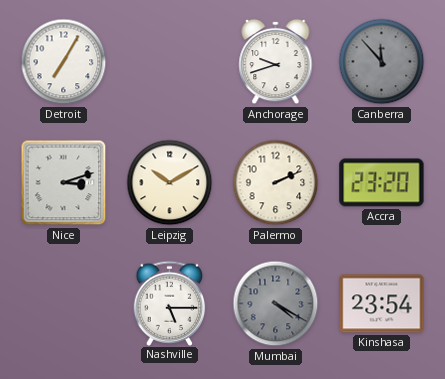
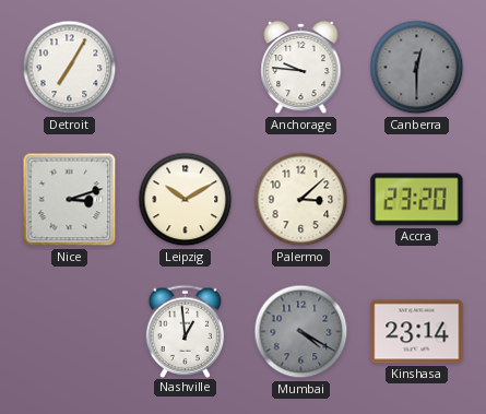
Anchorage: 9:42 -> 9:46 (301, 68)
Canberra: 11:53 -> 12:30 (417, 68)
Palermo: 2:11 -> 3:08 (301, 200)
Nashville: 5:15 -> 12:59 (186, 331)
Kinshasa: 23:54 -> 23:14 (417, 332)
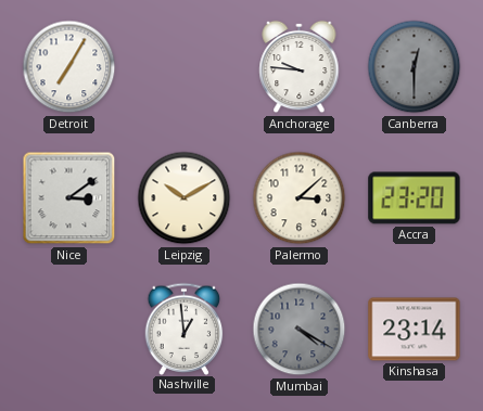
Nice: 3:12 -> 3:09 (69, 198)
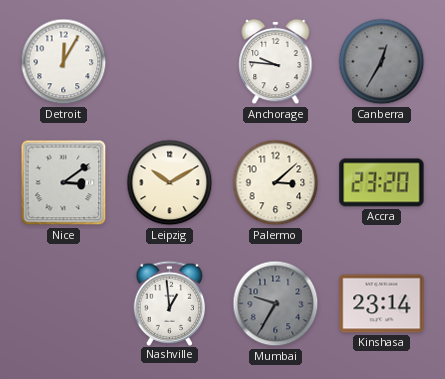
Detroit: 7:05 -> 12:05 (64, 62)
Canberra: 12:30 -> 12:35 (382, 62)
Mumbai: 4:20 -> 9:35 (276, 304)
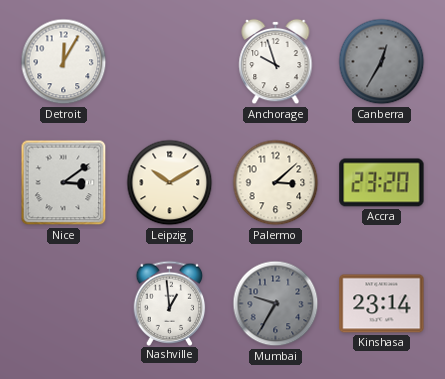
Anchorage: 9:46 -> 9:57 (276, 62)
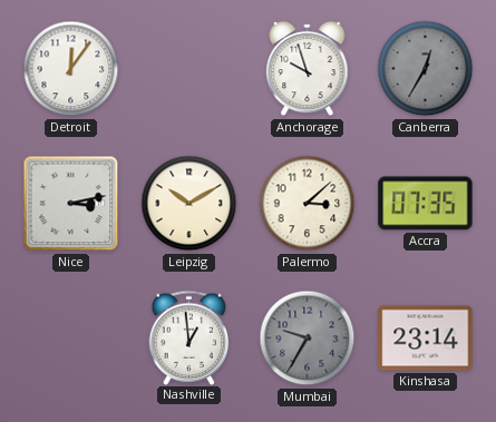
Detroit: 12:05 -> 12:06 (71, 69)
Nice: 3:09 -> 3:13 (71, 204)
Accra: 23:20 -> 07:35 (426, 204)
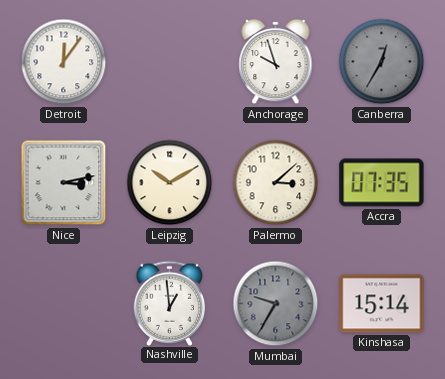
Kinshasa: 23:14 -> 15:14 (382, 304)
